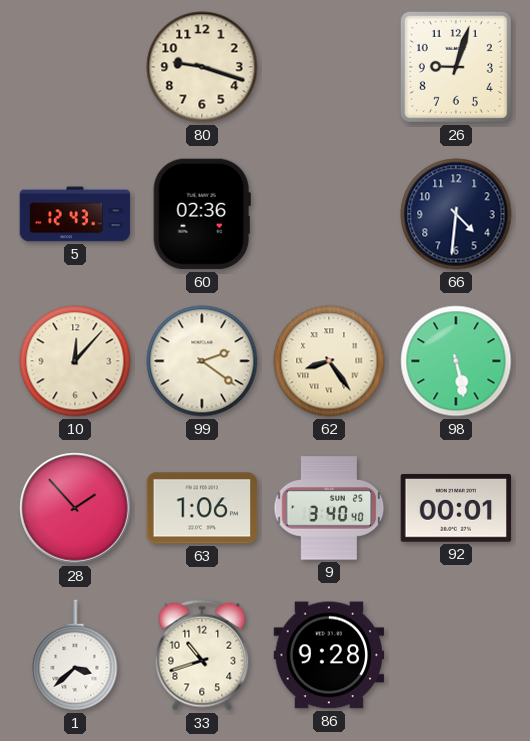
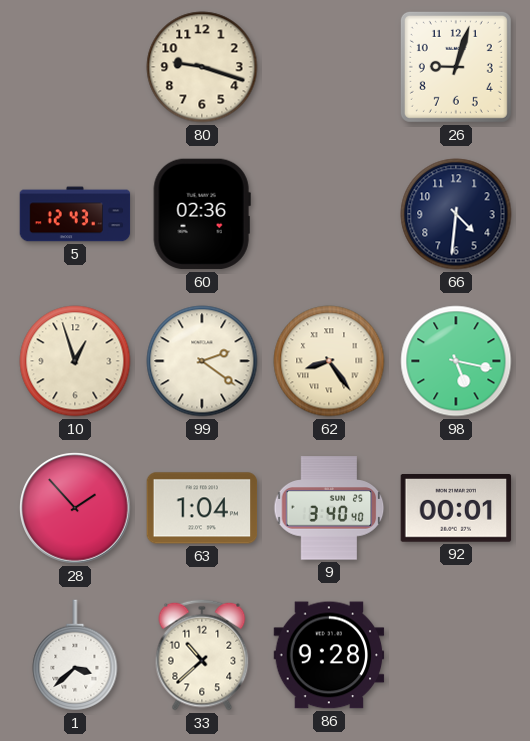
10: 12:07 -> 12:57 (75, 361)
98: 5:28 -> 5:17 (456, 361)
63: 1:06 -> 1:04 (202, 508)
33: 10:42 -> 10:38 (202, 655)
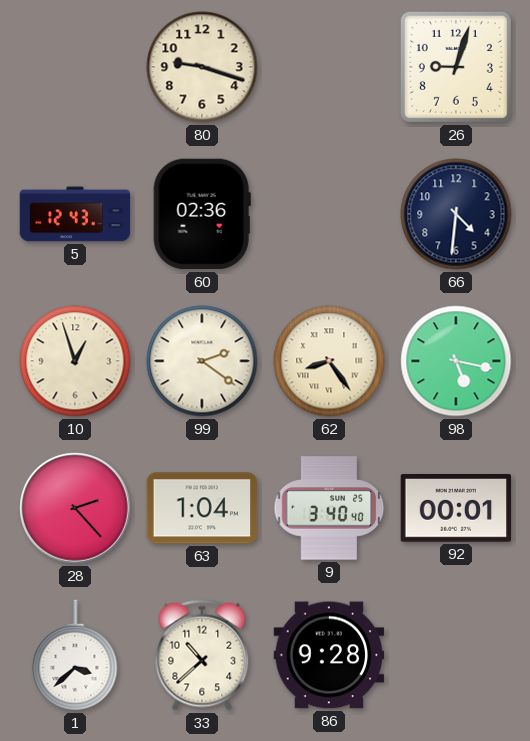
28: 1:53 -> 2:23 (75, 508)
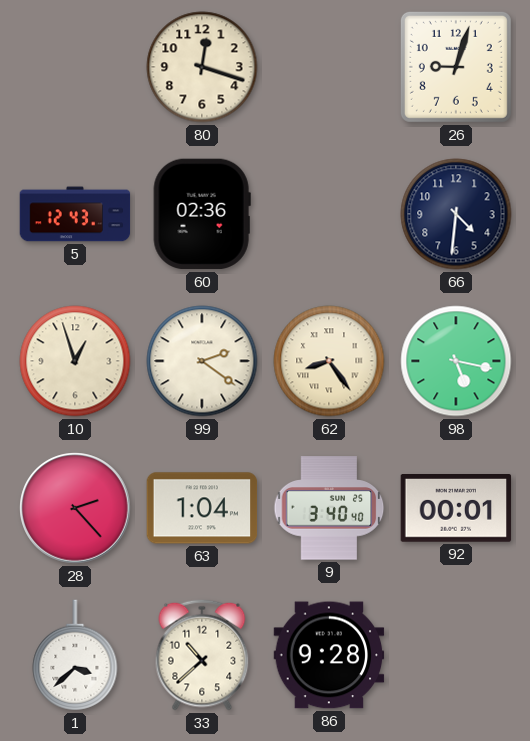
80: 9:18 -> 12:18 (202, 67)
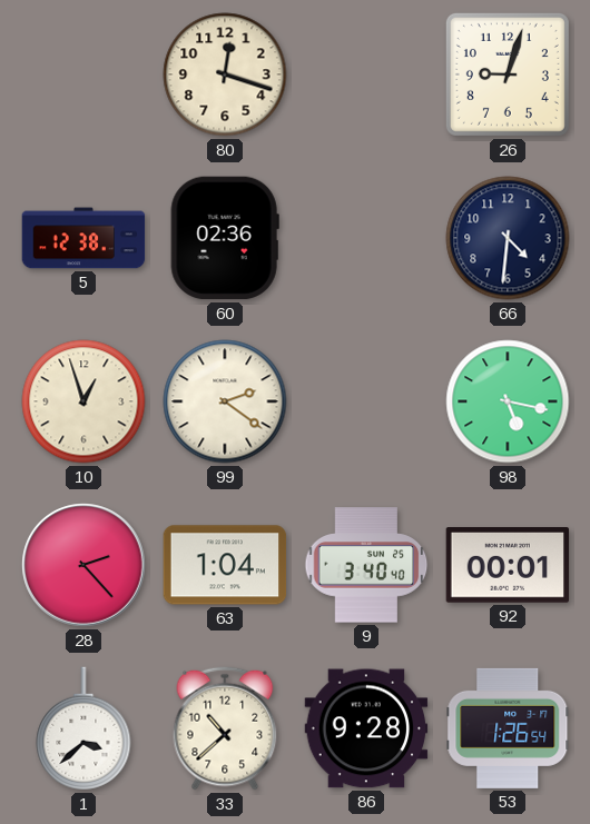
5: 12:43 -> 12:38 (83, 238)
62: 8:24 -> none (329, 361)
53: none -> 1:26 (508, 728)
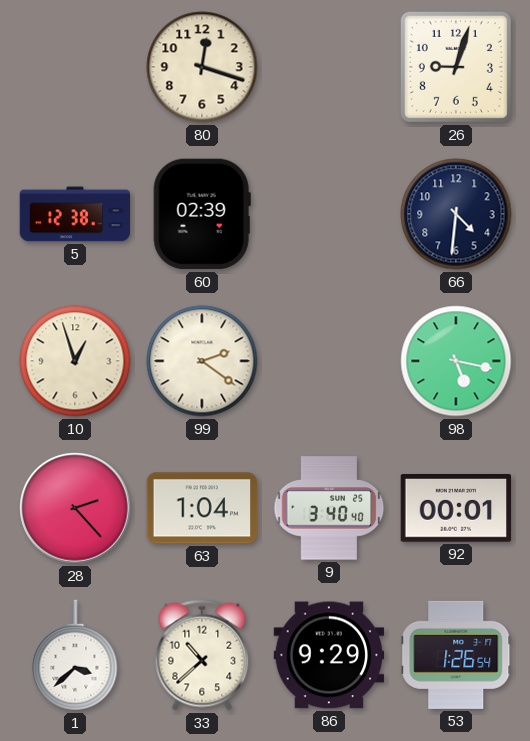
60: 02:36 -> 02:39 (202, 214)
86: 9:28 -> 9:29 (329, 655)
